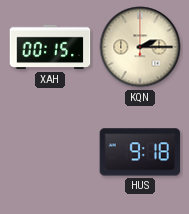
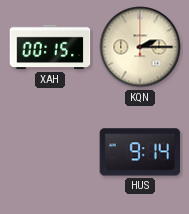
HUS: 9:18 -> 9:14 (140, 152)
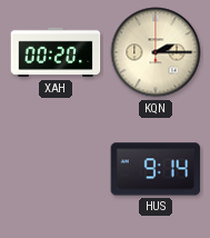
XAH: 00:15 -> 00:20 (56, 52)
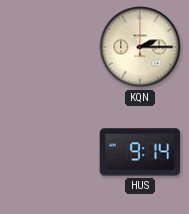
XAH: 00:20 -> none (56, 52)
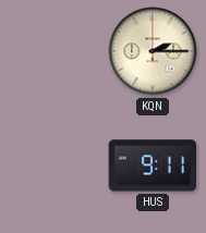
HUS: 9:14 -> 9:11 (153, 165)
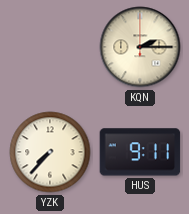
YZK: none -> 7:37 (50, 152)
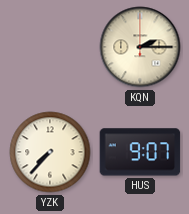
HUS: 9:11 -> 9:07 (140, 152)
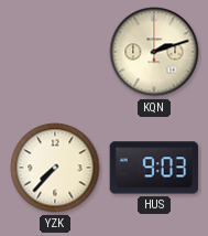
KQN: 2:15 -> 2:12 (154, 52)
HUS: 9:07 -> 9:03 (154, 168)
